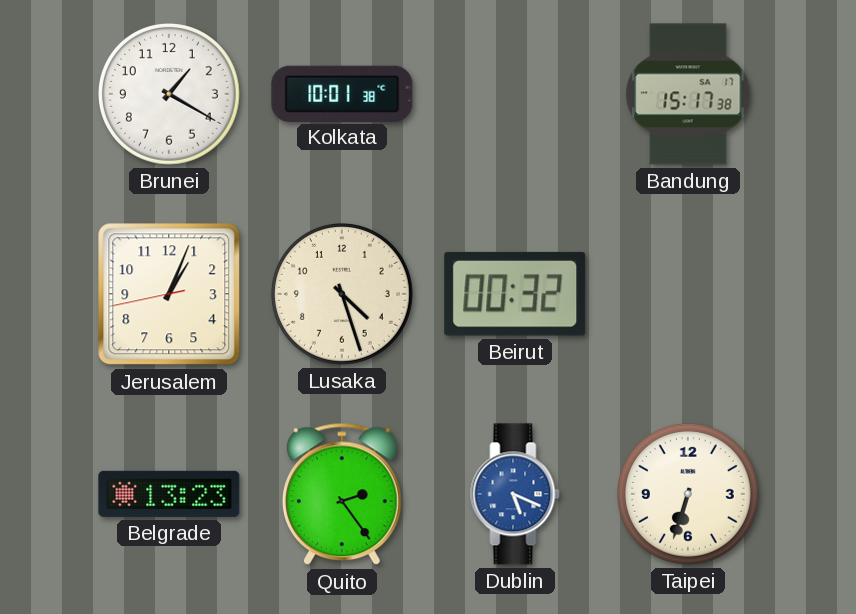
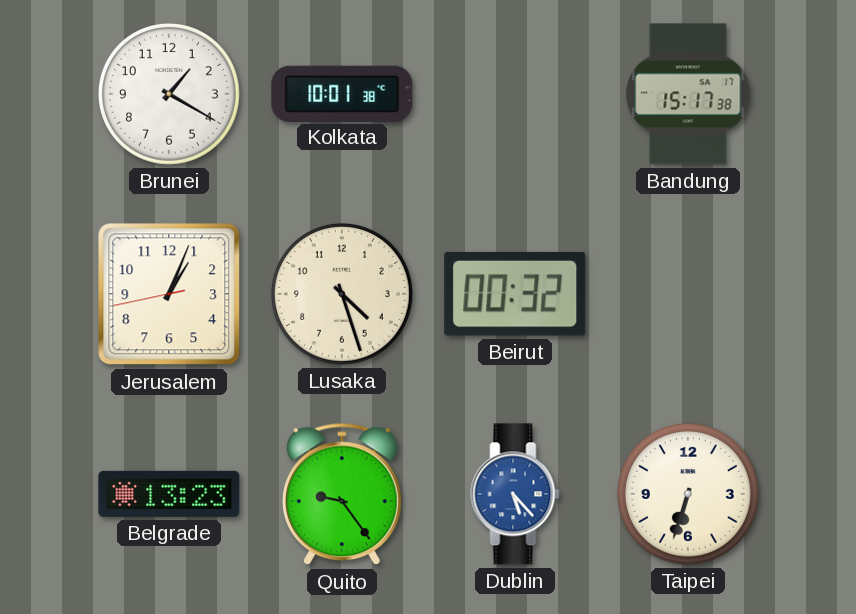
Quito: 2:24 -> 9:24 (342, 494)
Dublin: 5:19 -> 5:23 (515, 494)
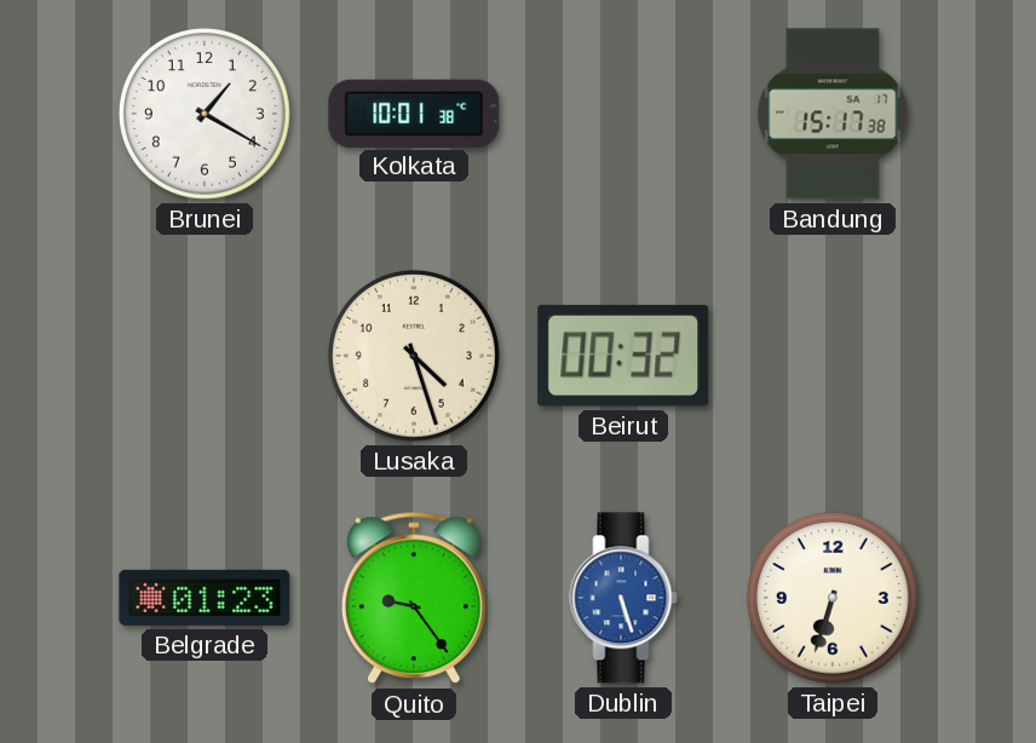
Jerusalem: 1:03 -> none (169, 294)
Belgrade: 13:23 -> 01:23 (205, 598)
Dublin: 5:23 -> 5:27 (623, 598)
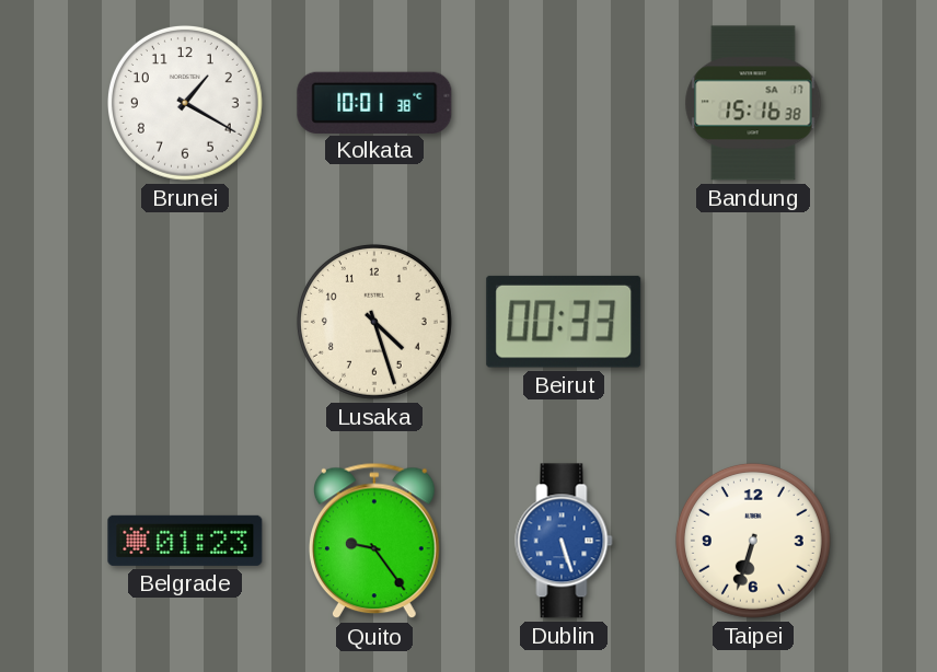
Bandung: 15:17 -> 15:16 (753, 103)
Beirut: 00:32 -> 00:33 (564, 322)
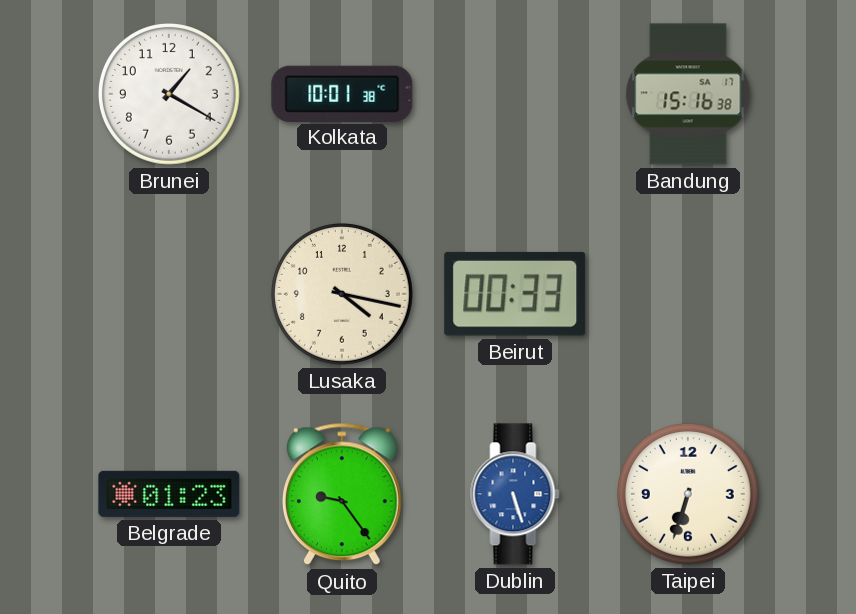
Lusaka: 4:27 -> 4:17 (342, 294)
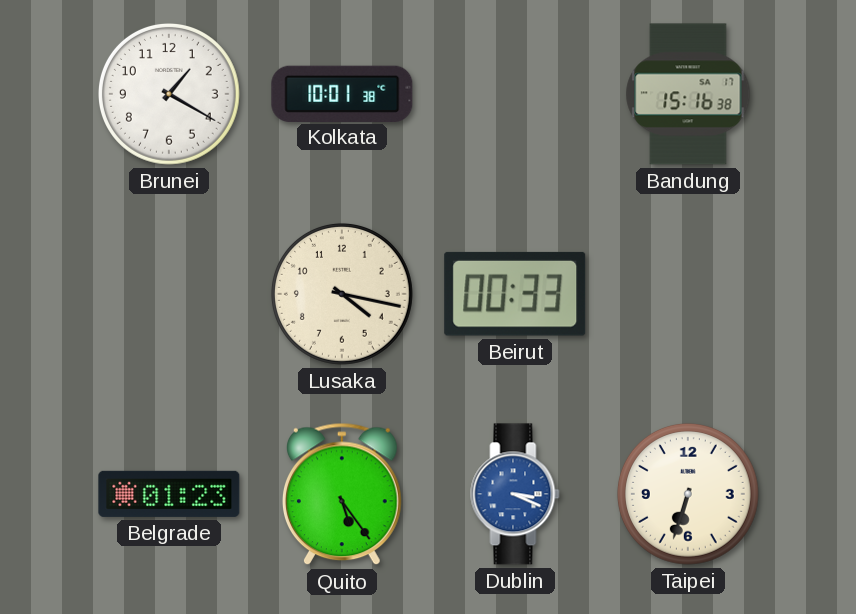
Quito: 9:24 -> 5:24 (342, 494)
Dublin: 5:27 -> 3:19 (515, 494)
